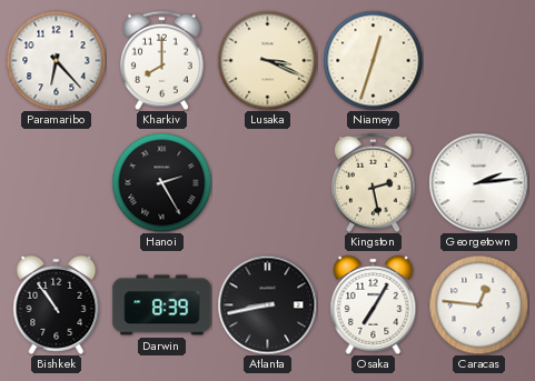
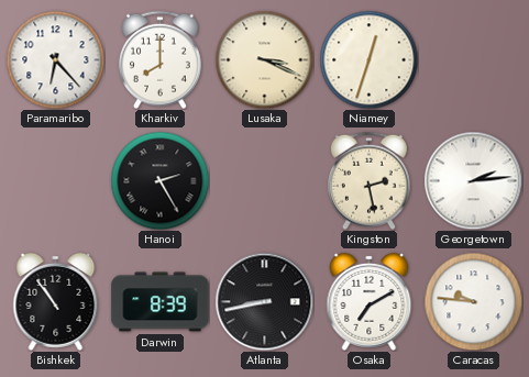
Osaka: 7:05 -> 7:10 (370, 301)
Caracas: 12:46 -> 9:46 (473, 301)
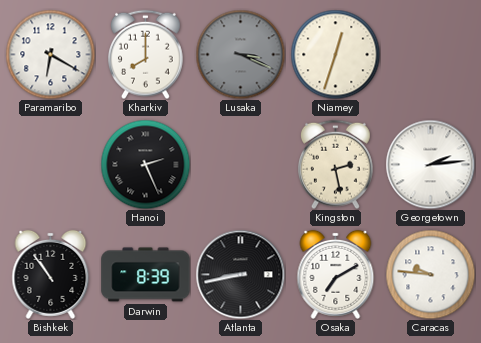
Paramaribo: 6:23 -> 6:20 (50, 54)
Lusaka dial: cream -> grey (240, 54)
Hanoi: 2:25 -> 2:26 (145, 164)
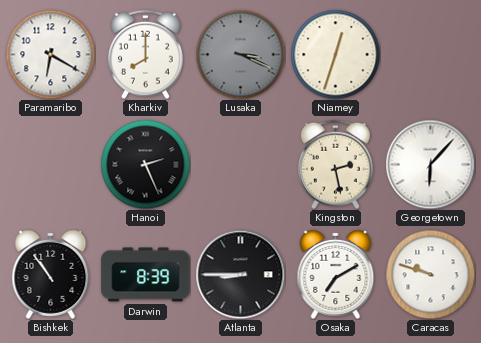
Georgetown: 2:14 -> 6:07 (430, 164)
Atlanta: 8:43 -> 8:45 (240, 274)
Caracas: 9:46 -> 9:48 (430, 274)
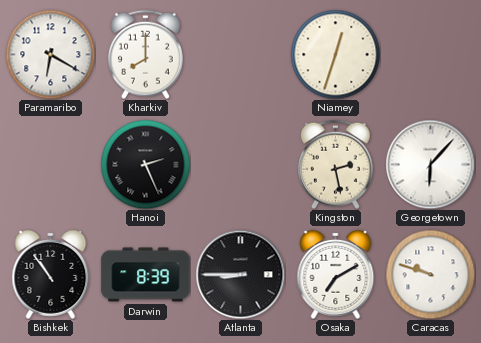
Lusaka: 3:19 -> none (240, 54)
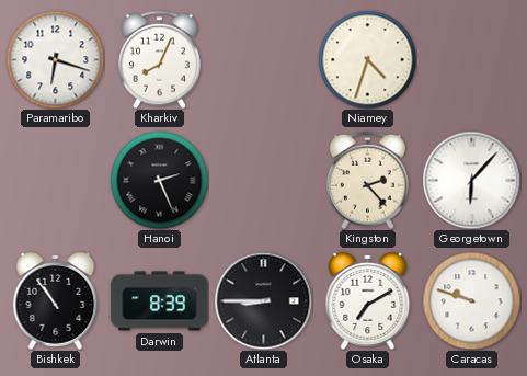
Paramaribo: 6:20 -> 6:18 (55, 59)
Kharkiv: 8:00 -> 8:04 (160, 59)
Niamey: 12:33 -> 4:33 (367, 59)
Kingston: 2:28 -> 2:23 (368, 180)
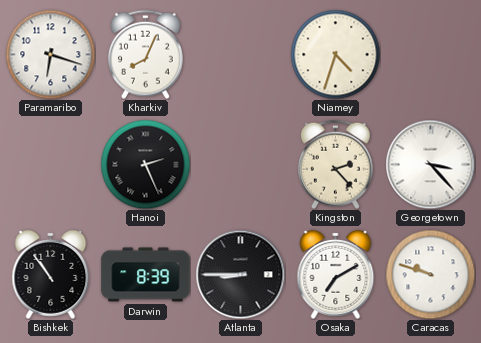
Georgetown: 6:07 -> 3:23 (430, 164)
